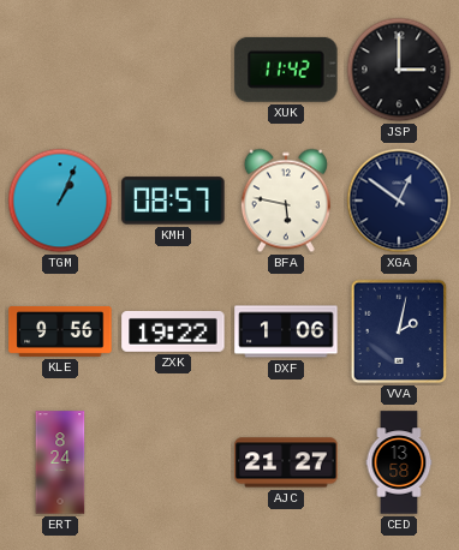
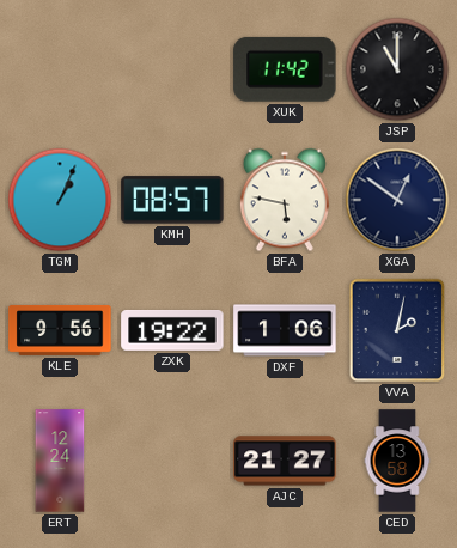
JSP: 3:00 -> 11:00 (397, 69)
ERT: 8:24 -> 12:24 (60, 461)
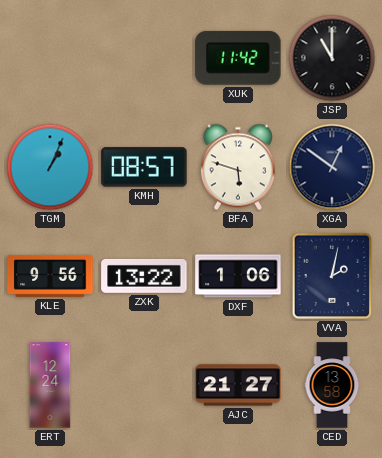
BFA: 5:47 -> 5:48 (238, 167)
ZXK: 19:22 -> 13:22 (144, 276)
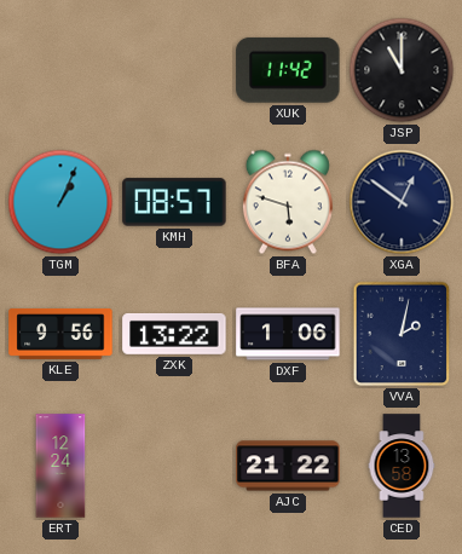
AJC: 21:27 -> 21:22 (288, 466)
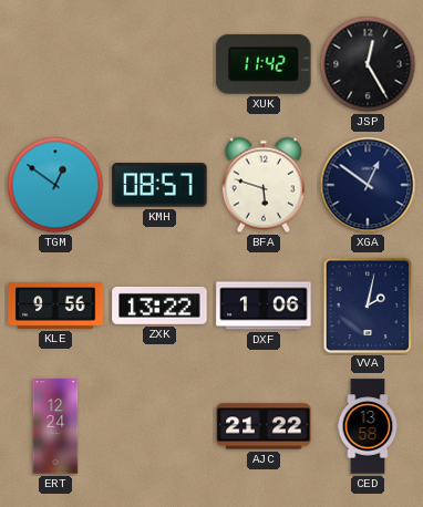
JSP: 11:00 -> 12:25 (368, 64)
TGM: 1:04 -> 12:51 (55, 185)
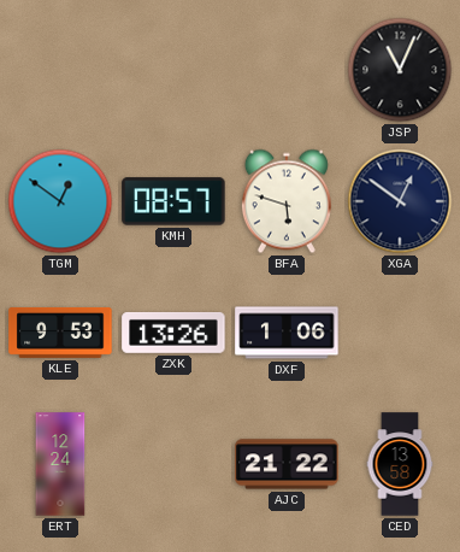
XUK: 11:42 -> none (264, 64)
JSP: 12:25 -> 11:04 (400, 70)
KLE: 9:56 -> 9:53 (60, 333)
ZXK: 13:22 -> 13:26 (173, 333)
VVA: 2:02 -> none (368, 306)
